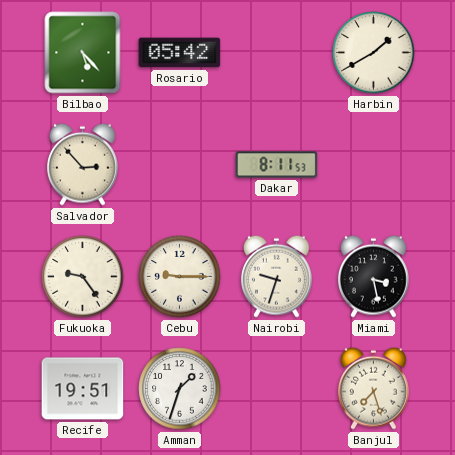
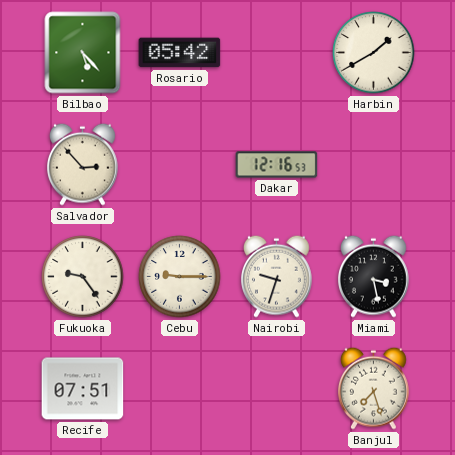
Dakar: 8:11 -> 12:16 (277, 165)
Recife: 19:51 -> 07:51 (83, 389)
Amman: 1:33 -> none (180, 389)
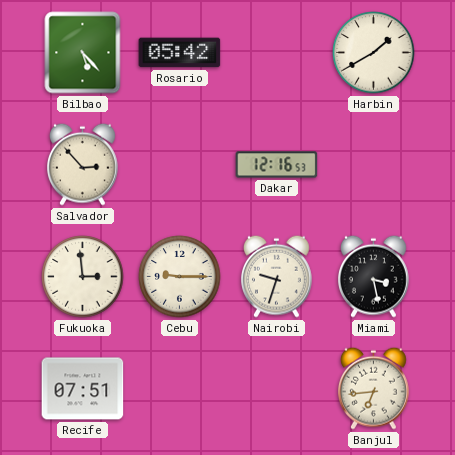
Fukuoka: 9:24 -> 2:59 (83, 277)
Banjul: 7:27 -> 6:44 (374, 388)
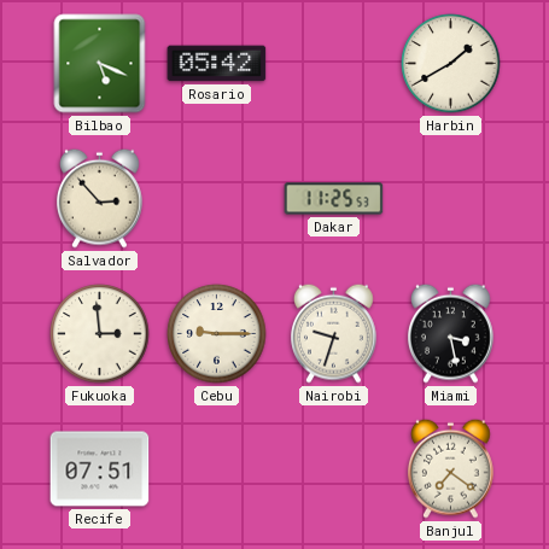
Bilbao: 5:23 -> 5:19 (100, 64)
Dakar: 12:16 -> 11:25 (334, 199)
Banjul: 6:44 -> 7:21 (451, 468)
